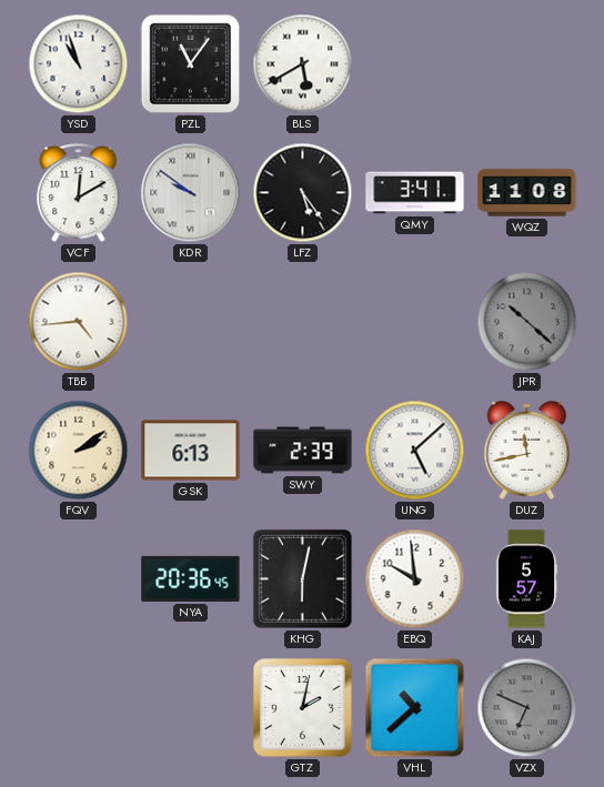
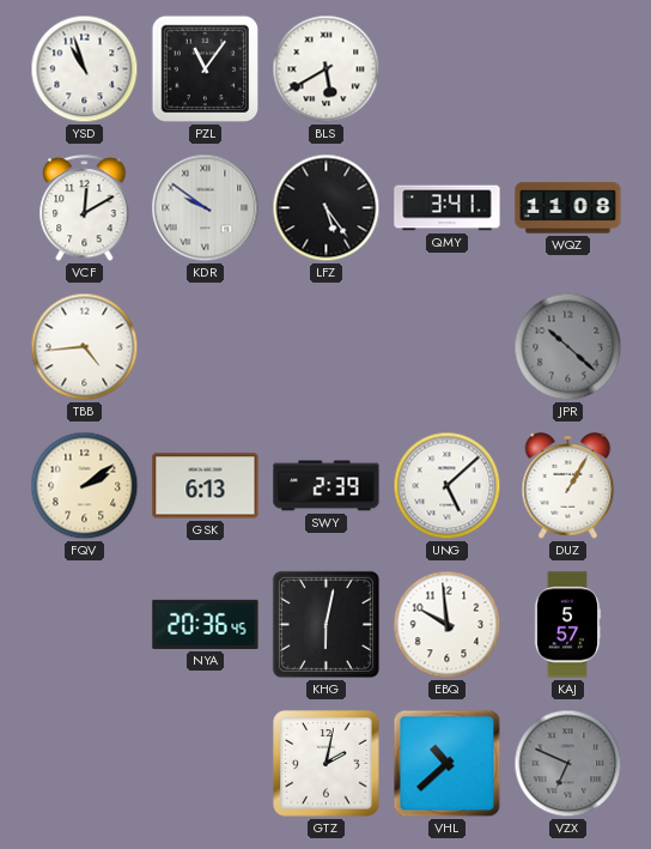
DUZ: 11:43 -> 1:05 (568, 486)
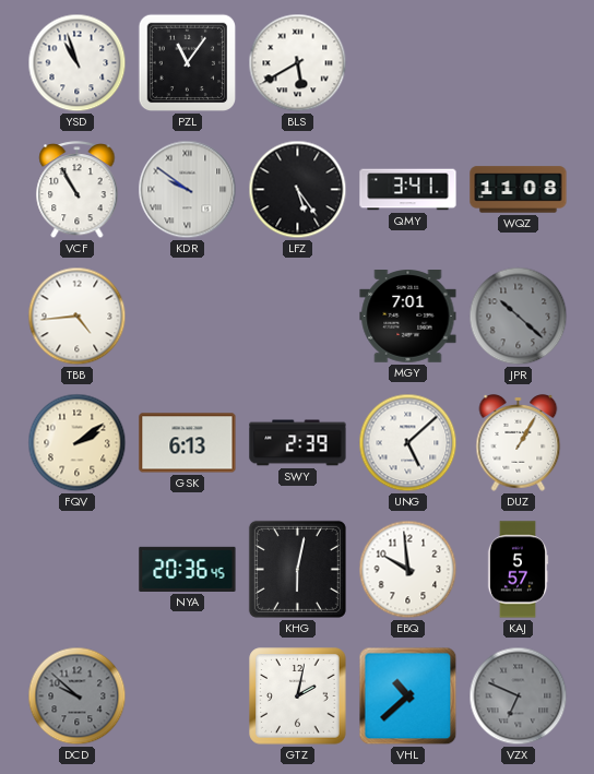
VCF: 12:10 -> 10:55 (78, 191)
MGY: none -> 7:01 (408, 317)
DCD: none -> 9:52 (78, 696)
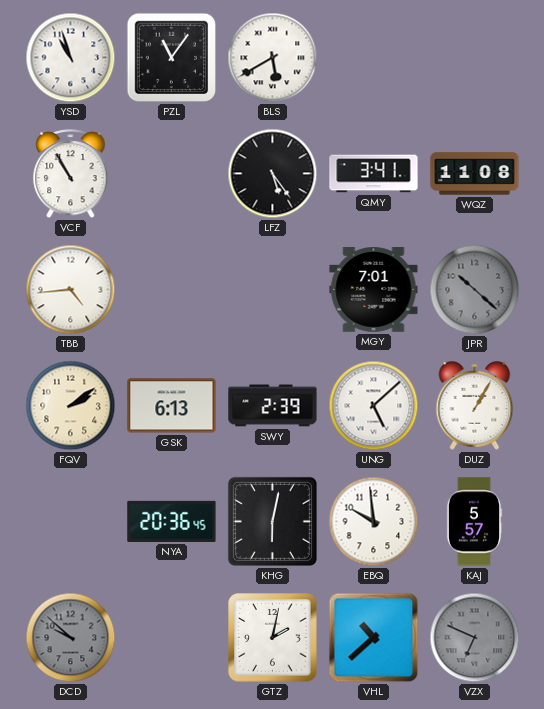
KDR: 9:51 -> none (188, 190)
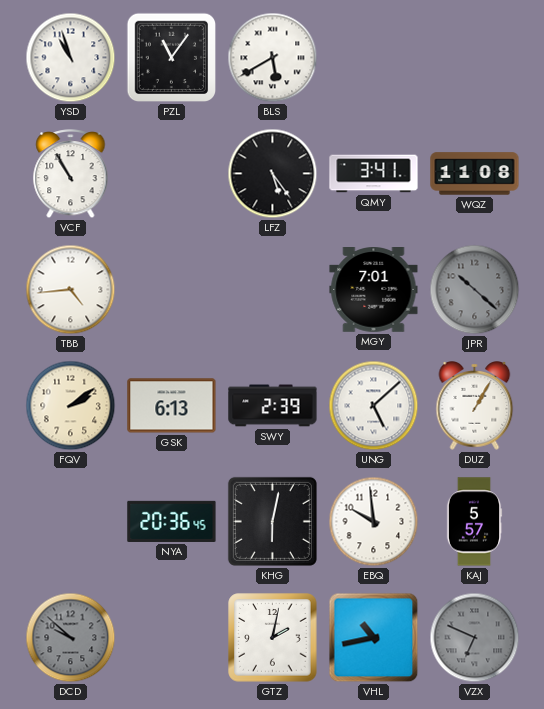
VHL: 10:38 -> 10:43 (374, 638)
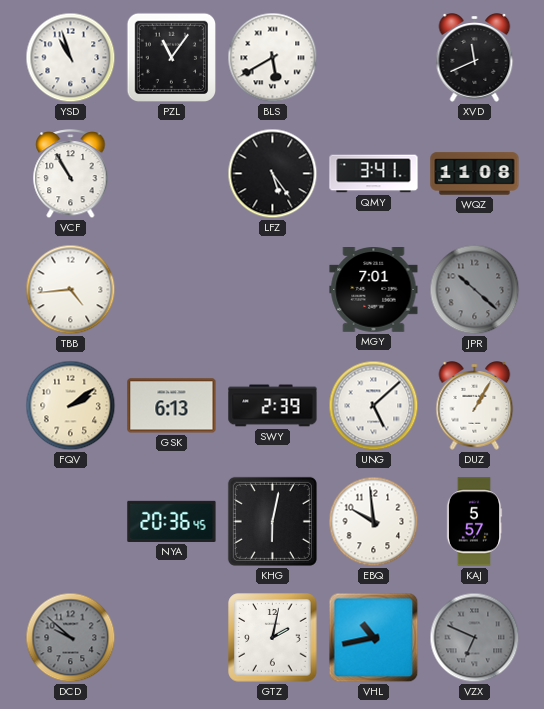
XVD: none -> 11:41 (475, 58)
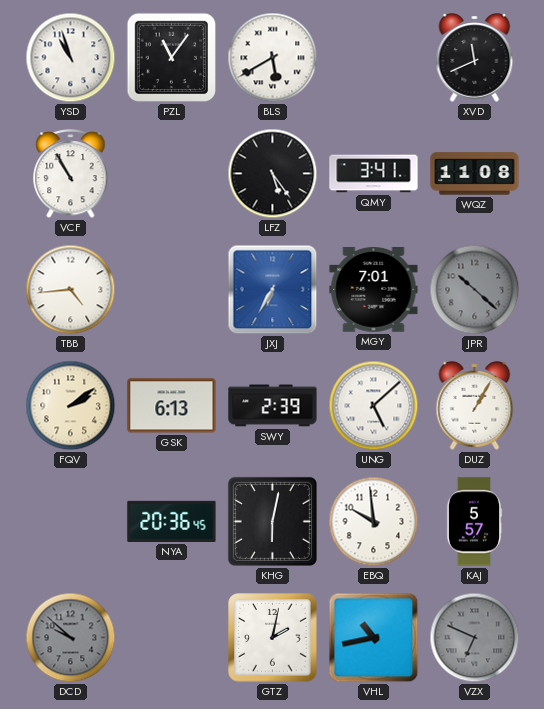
JXJ: none -> 6:35 (273, 290)
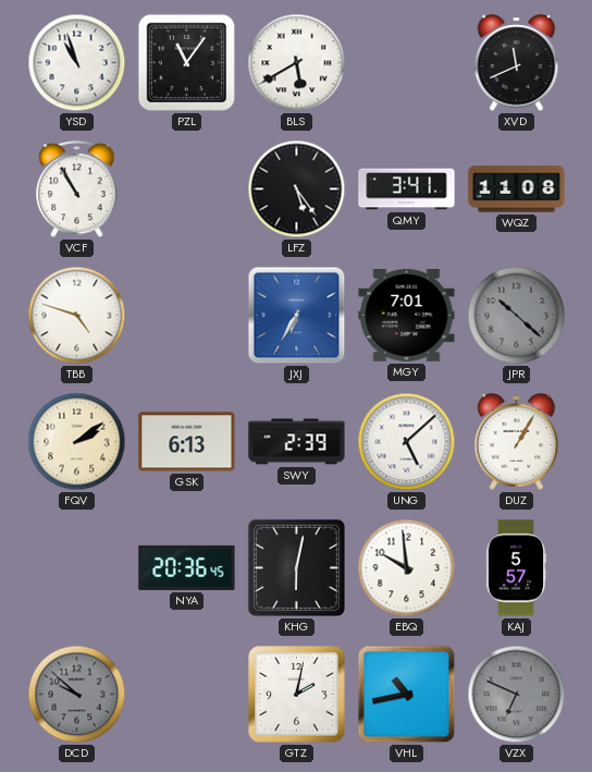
TBB: 4:44 -> 4:48 (77, 316)
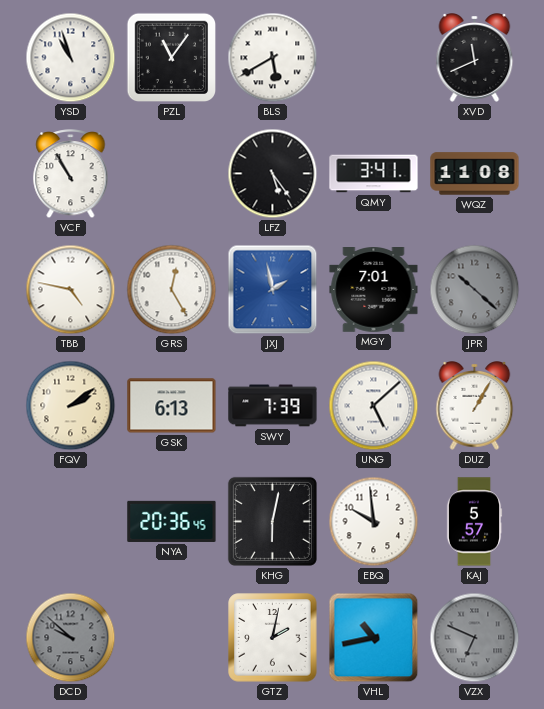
TBB: 4:48 -> 4:47 (71, 290)
GRS: none -> 12:25 (172, 290)
JXJ: 6:35 -> 1:58 (273, 290)
SWY: 2:39 -> 7:39 (273, 406)
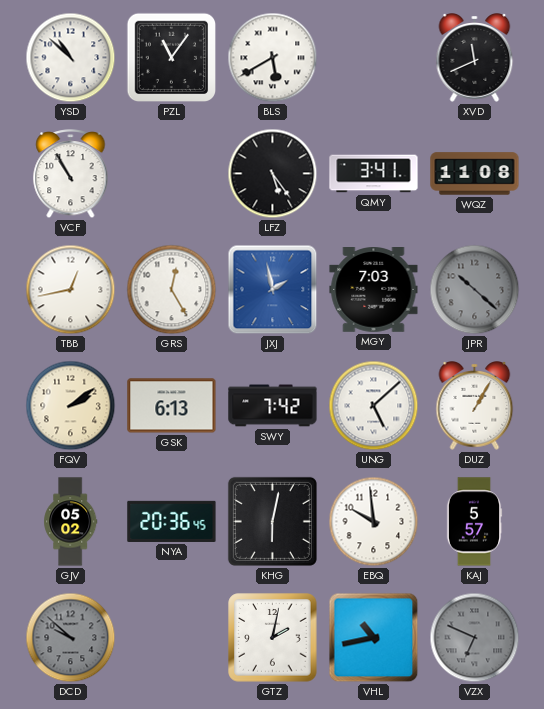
YSD: 10:57 -> 10:52 (71, 58)
TBB: 4:47 -> 12:43 (71, 290)
MGY: 7:01 -> 7:03 (374, 290)
SWY: 7:39 -> 7:42 (273, 406)
GJV: none -> 05:02 (71, 522)
